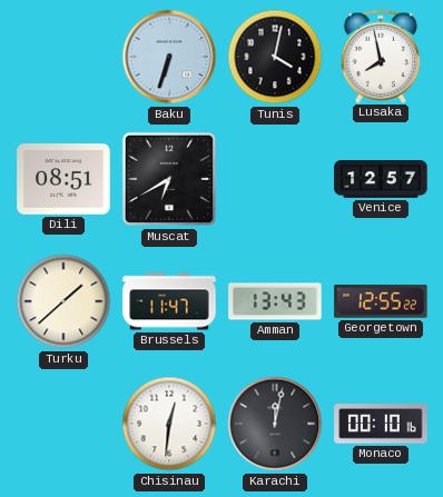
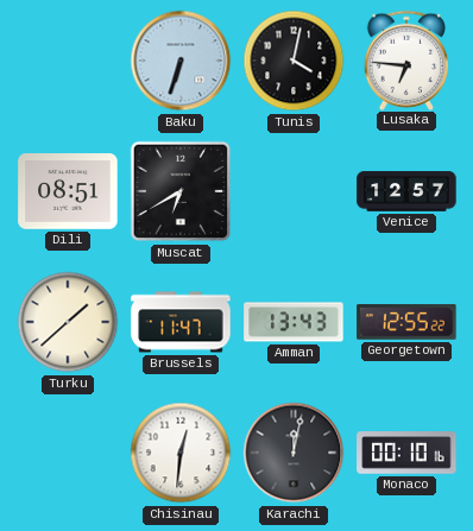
Lusaka: 7:58 -> 6:46 (406, 59)
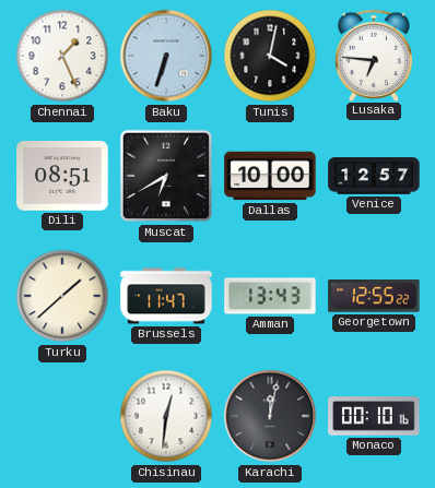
Chennai: none -> 1:26 (62, 56)
Dallas: none -> 10:00 (270, 176)
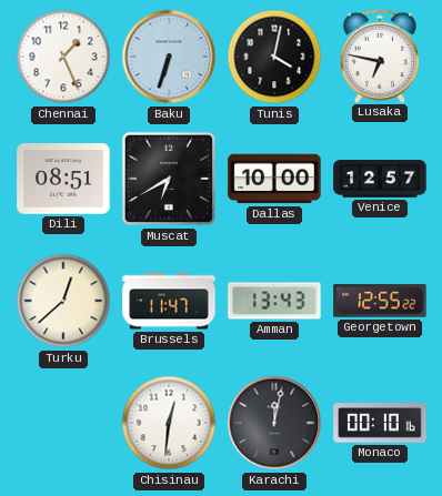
Lusaka: 6:46 -> 6:47 (380, 55)
Turku: 1:38 -> 12:38 (63, 301)
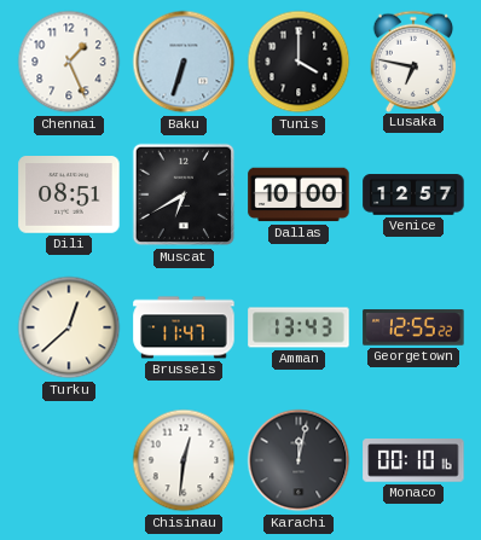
Tunis: 4:02 -> 4:00 (299, 62)
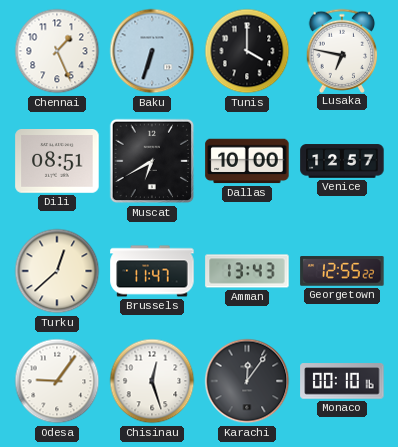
Odesa: none -> 9:06 (57, 381)
Chisinau: 12:31 -> 12:27 (152, 381)
Karachi: 12:02 -> 12:06 (247, 381)
